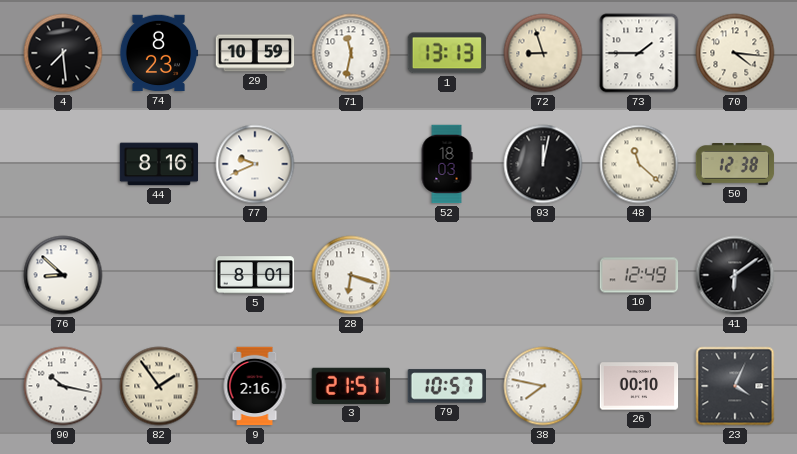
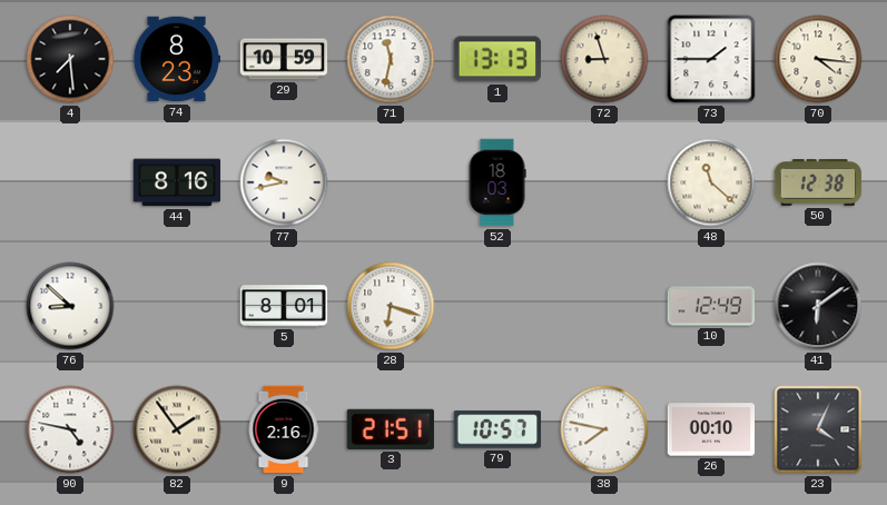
77: 9:41 -> 9:43 (284, 182)
93: 12:02 -> none (543, 164)
90: 10:17 -> 4:47 (70, 429)
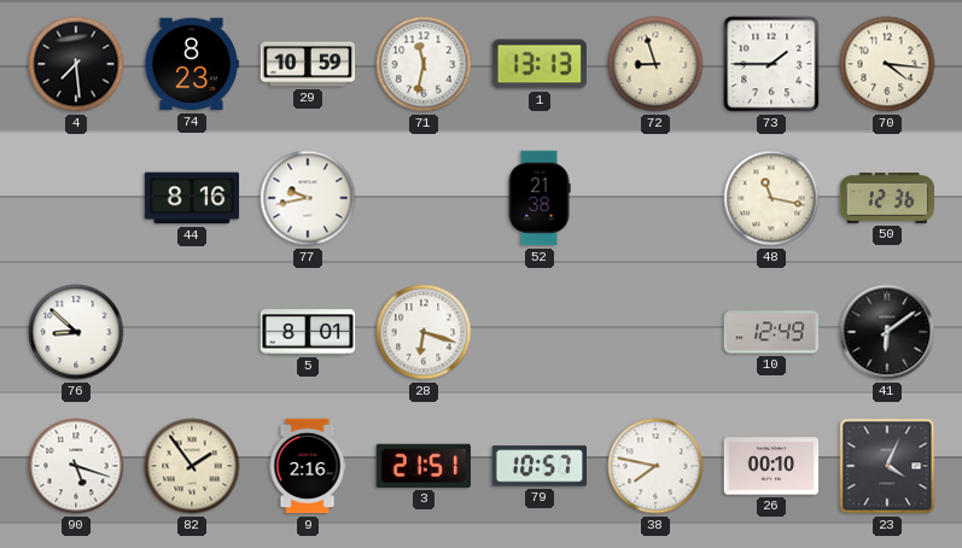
52: 18:03 -> 21:38 (540, 198)
48: 11:22 -> 11:17 (771, 198)
50: 12:38 -> 12:36 (887, 199)
90: 4:47 -> 5:18 (76, 466)
